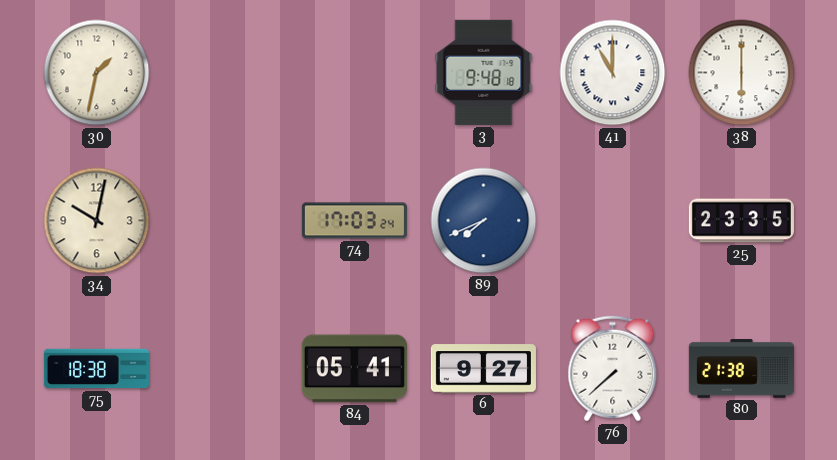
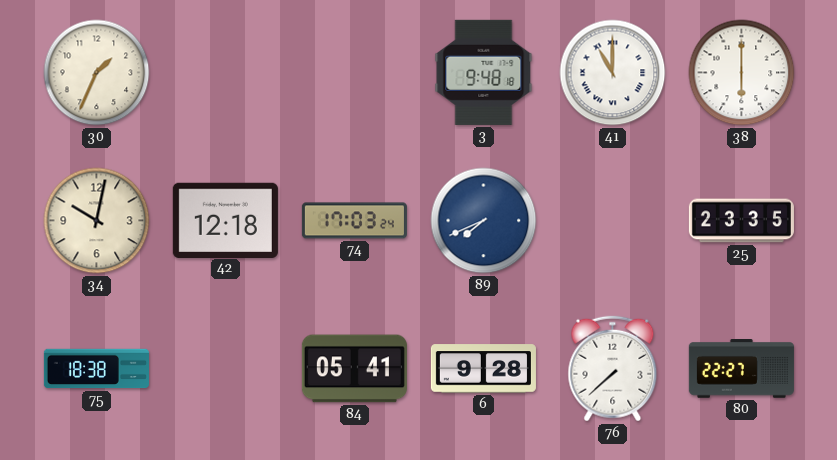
30: 1:32 -> 1:34 (97, 73)
42: none -> 12:18 (225, 220)
6: 9:27 -> 9:28 (483, 369)
80: 21:38 -> 22:27 (741, 369)
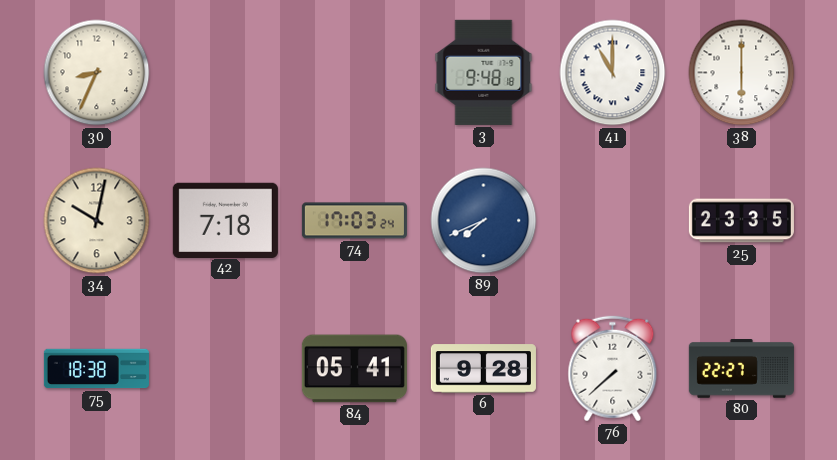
30: 1:34 -> 8:34 (97, 73)
42: 12:18 -> 7:18 (225, 220)
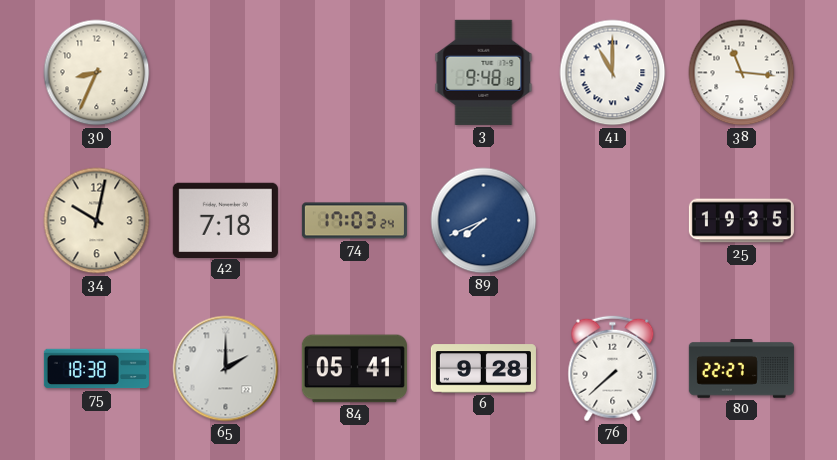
38: 6:00 -> 11:16 (742, 73)
25: 23:35 -> 19:35 (741, 221)
65: none -> 2:00 (226, 369)
